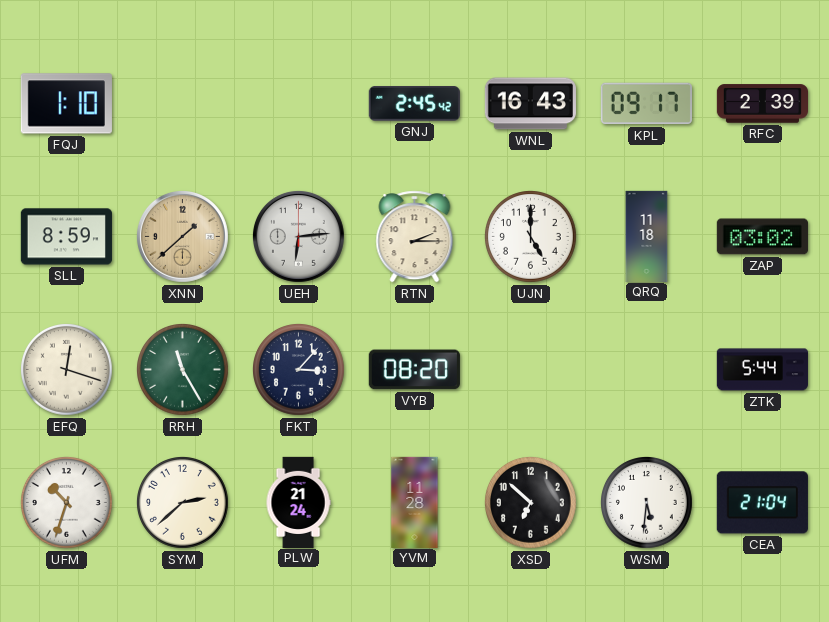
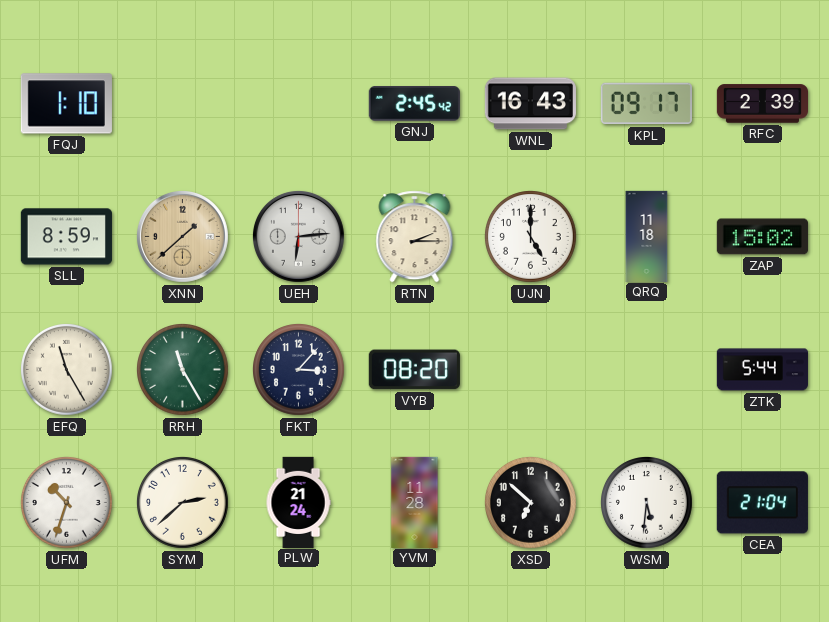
ZAP: 03:02 -> 15:02 (762, 237)
EFQ: 12:18 -> 11:25 (67, 370)
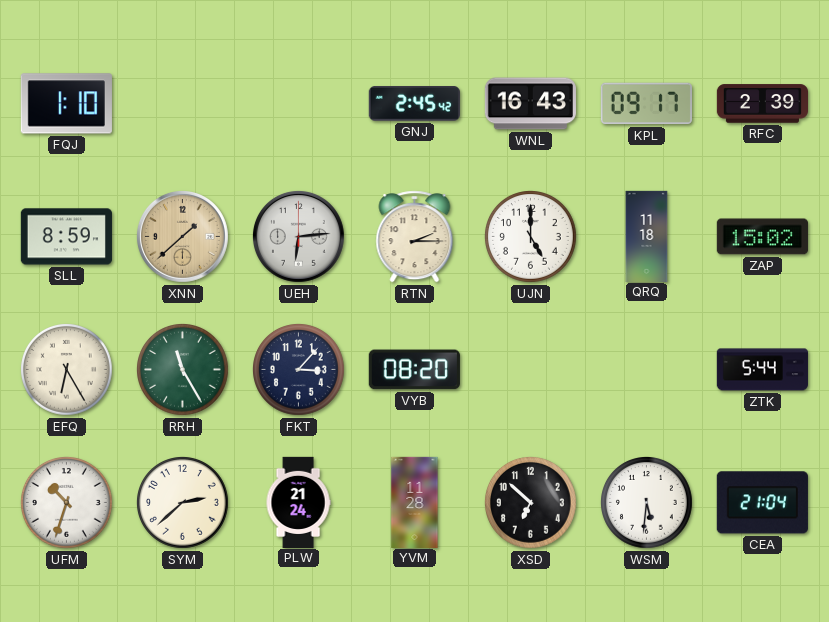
EFQ: 11:25 -> 6:25 (67, 370)
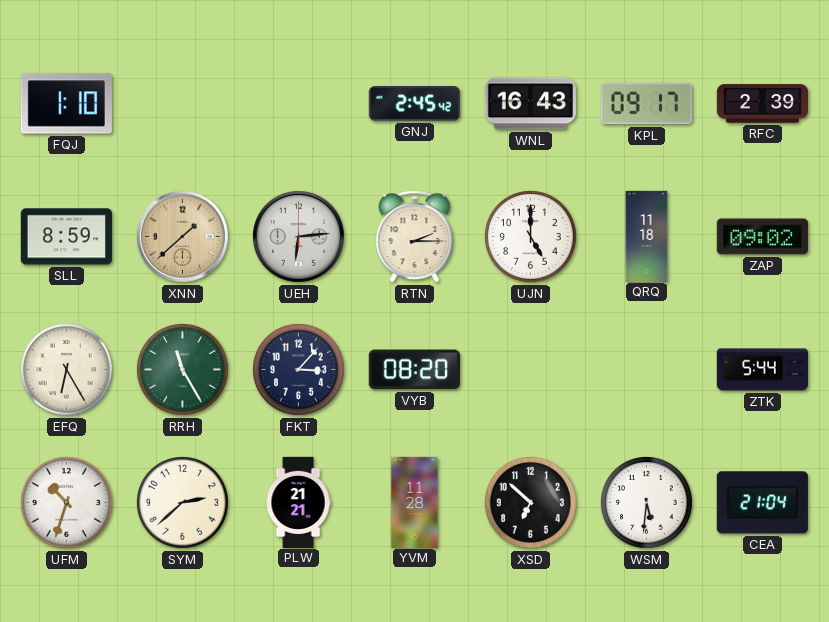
ZAP: 15:02 -> 09:02 (762, 237)
PLW: 21:24 -> 21:21 (298, 502)
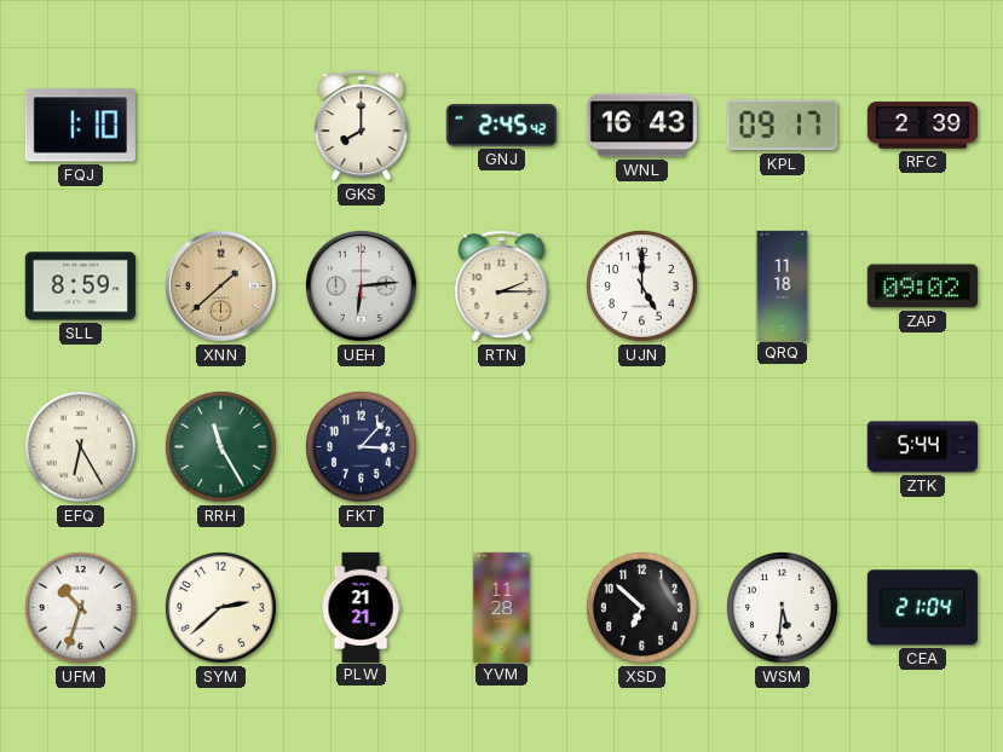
GKS: none -> 8:00 (362, 126)
VYB: 08:20 -> none (414, 370)
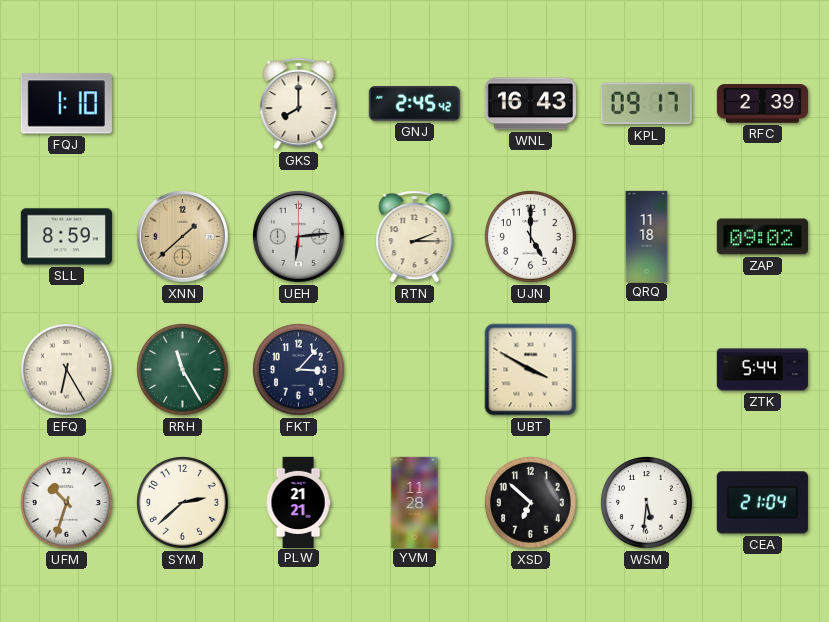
UBT: none -> 3:50 (531, 370)
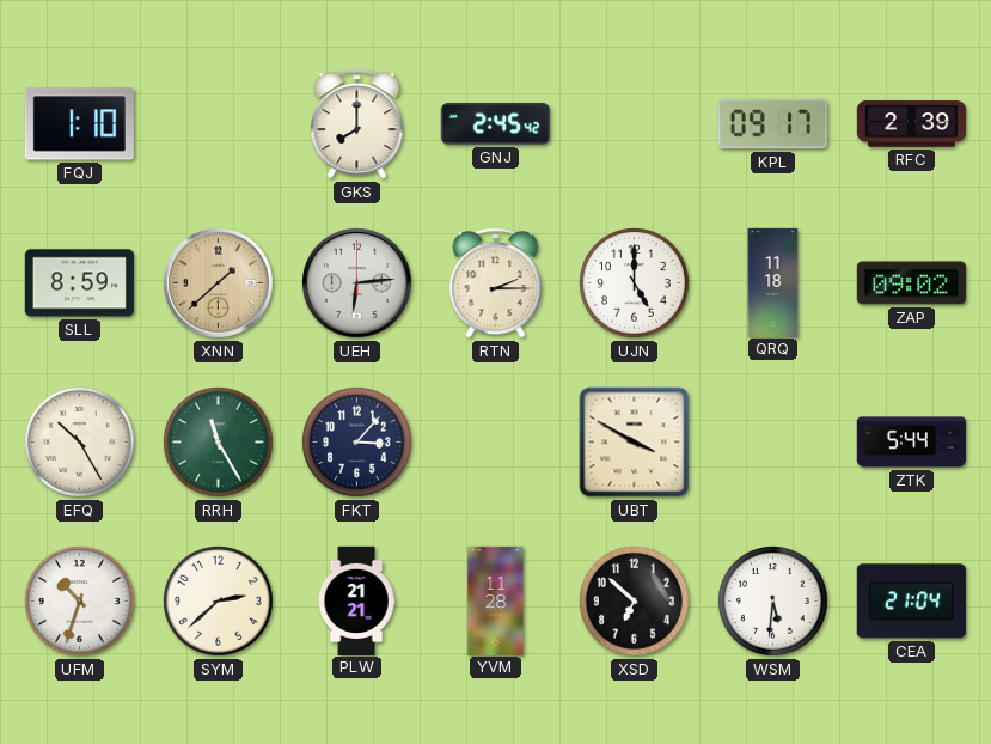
WNL: 16:43 -> none (530, 104)
EFQ: 6:25 -> 10:25 (80, 443)
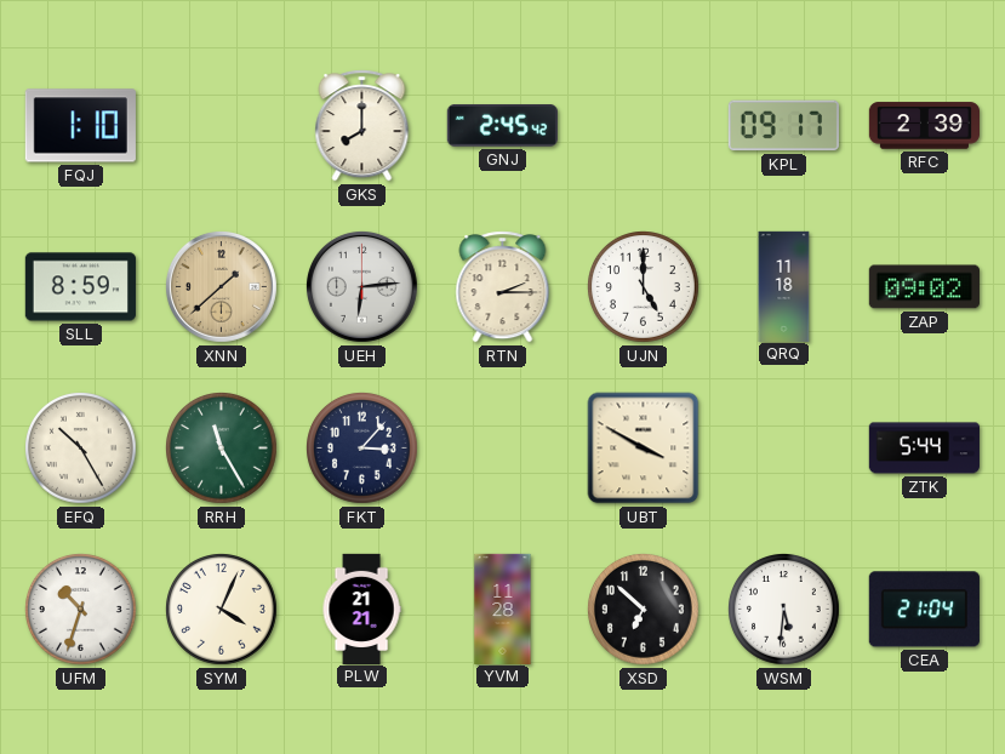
SYM: 2:38 -> 4:04 (222, 610)
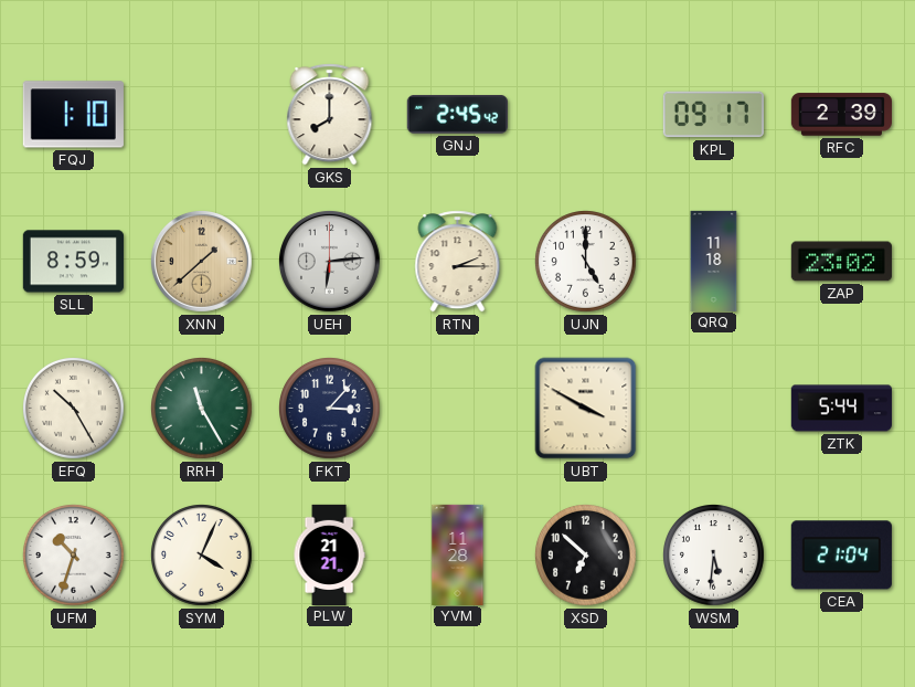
ZAP: 09:02 -> 23:02 (841, 262)
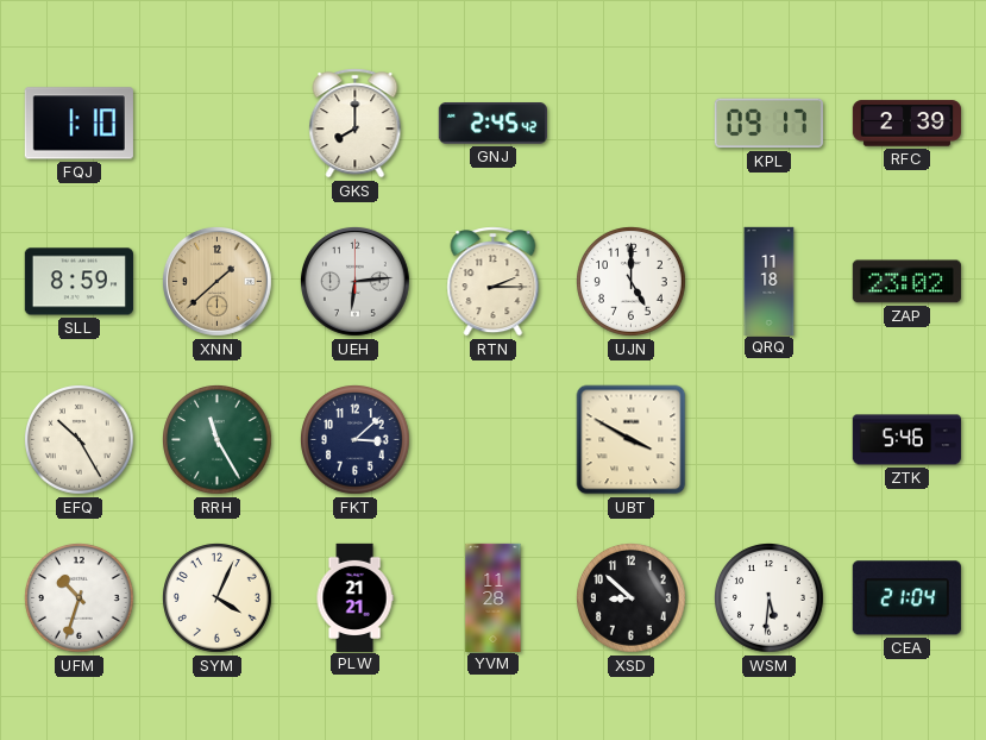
FKT: 3:07 -> 3:08 (356, 440)
ZTK: 5:44 -> 5:46 (906, 440)
XSD: 6:52 -> 8:52 (632, 598)
